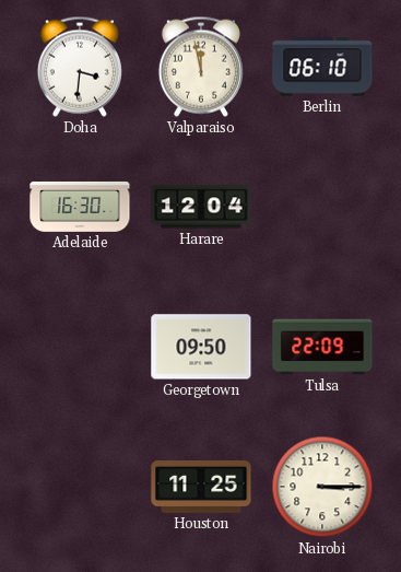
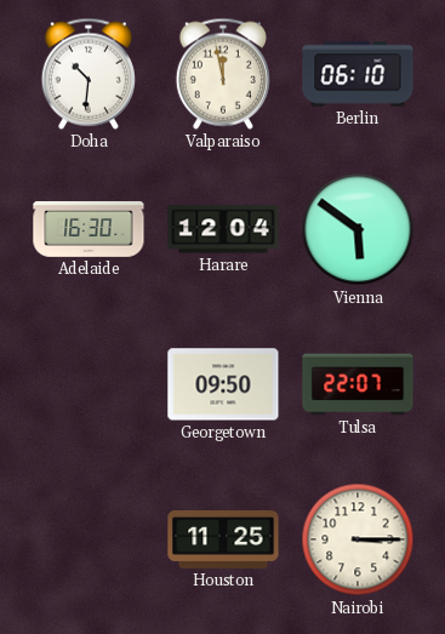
Doha: 3:31 -> 10:31 (89, 74)
Vienna: none -> 5:51 (358, 229)
Tulsa: 22:09 -> 22:07 (358, 384)
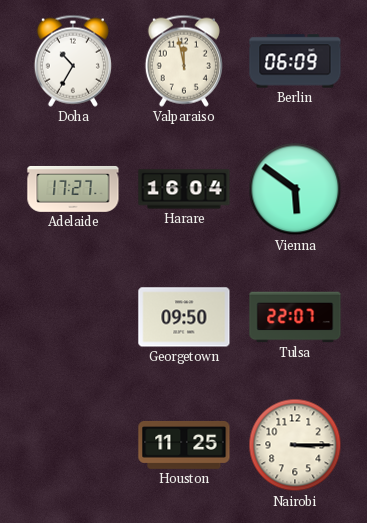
Doha: 10:31 -> 10:35 (73, 61)
Berlin: 06:10 -> 06:09 (295, 61)
Adelaide: 16:30 -> 17:27 (73, 189)
Harare: 12:04 -> 16:04 (184, 189)
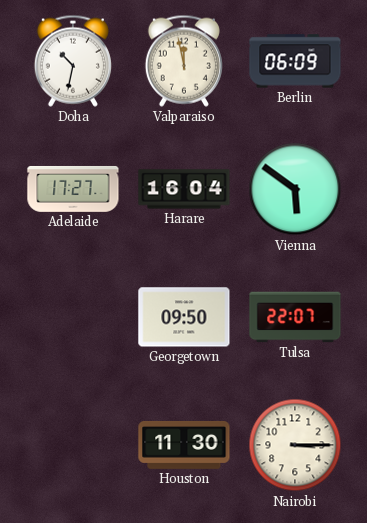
Doha: 10:35 -> 10:32 (73, 61)
Houston: 11:25 -> 11:30 (184, 445)
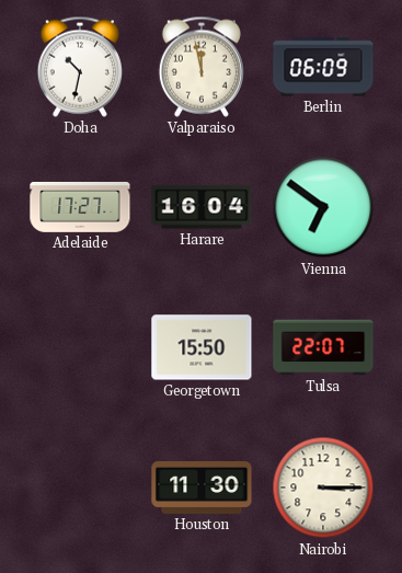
Vienna: 5:51 -> 6:51 (323, 207)
Georgetown: 09:50 -> 15:50 (202, 347)
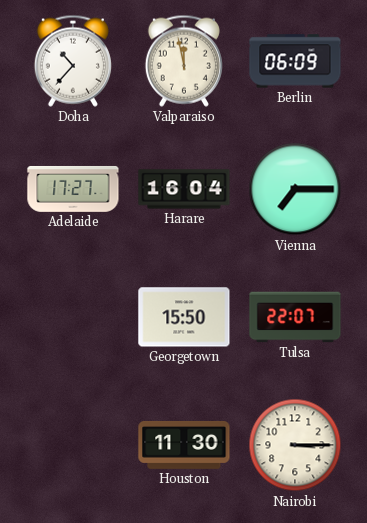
Doha: 10:32 -> 10:37 (73, 61)
Vienna: 6:51 -> 7:15 (295, 189)
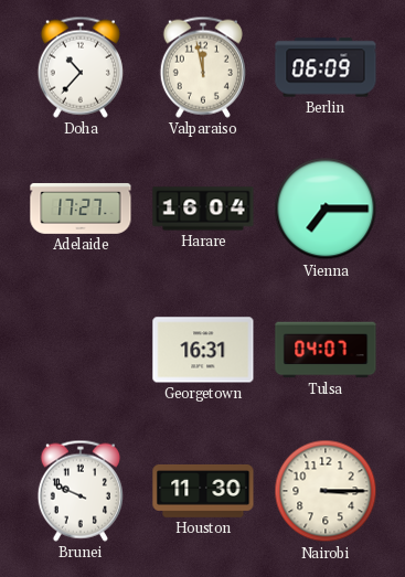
Georgetown: 15:50 -> 16:31 (203, 350)
Tulsa: 22:07 -> 04:07 (326, 350)
Brunei: none -> 9:49 (81, 491)
